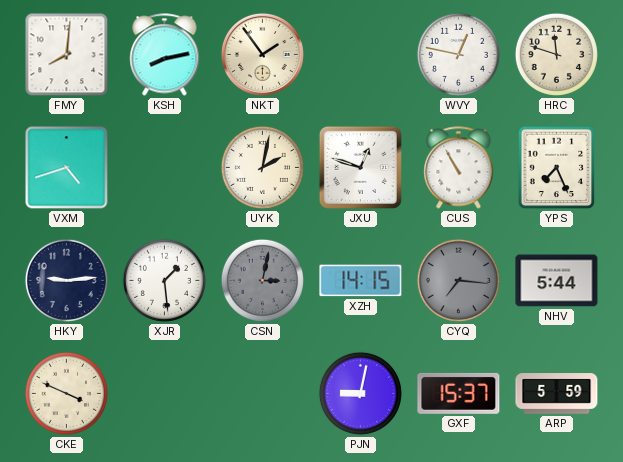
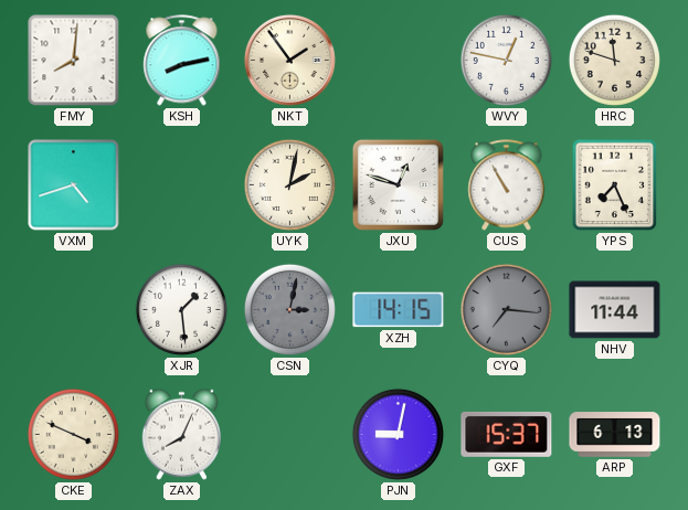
HKY: 9:14 -> none (66, 280)
NHV: 5:44 -> 11:44 (615, 310)
ZAX: none -> 8:04 (182, 434)
ARP: 5:59 -> 6:13 (615, 435)
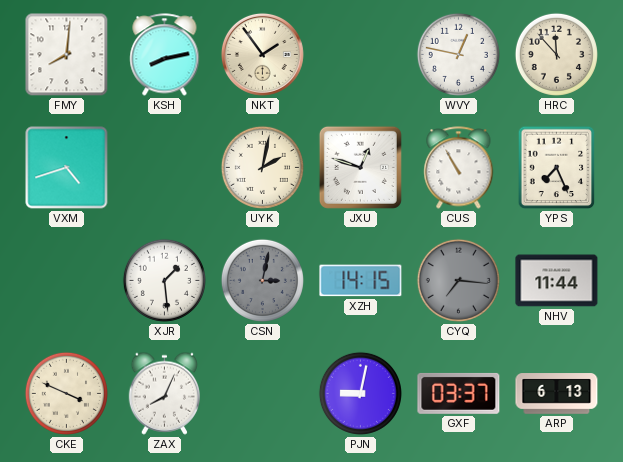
HRC: 11:48 -> 11:53 (556, 54)
GXF: 15:37 -> 03:37 (459, 393)
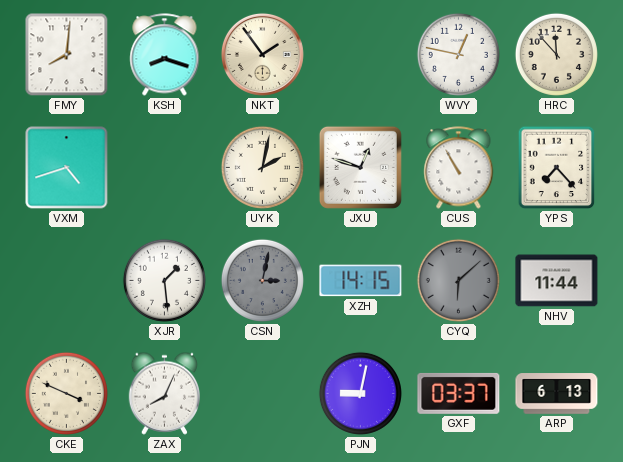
KSH: 8:13 -> 8:18 (165, 55)
YPS: 7:26 -> 7:23 (557, 168)
CYQ: 7:16 -> 6:08 (458, 280)
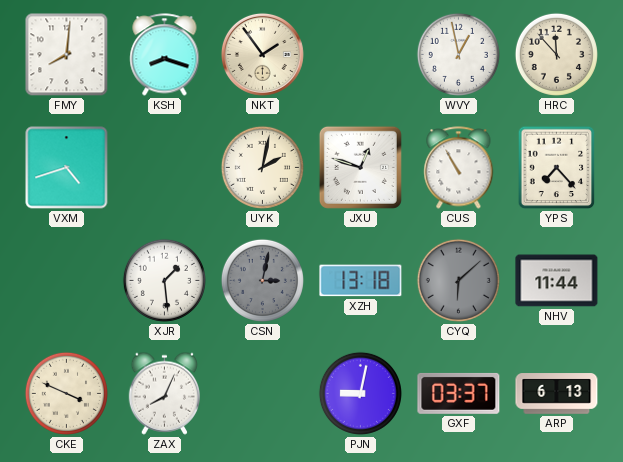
WVY: 12:47 -> 12:58 (458, 54)
XZH: 14:15 -> 13:18 (361, 281)
